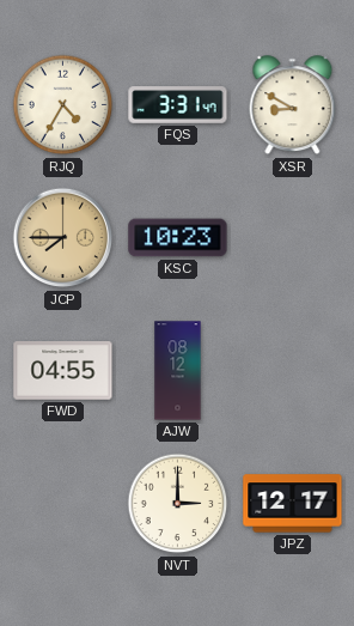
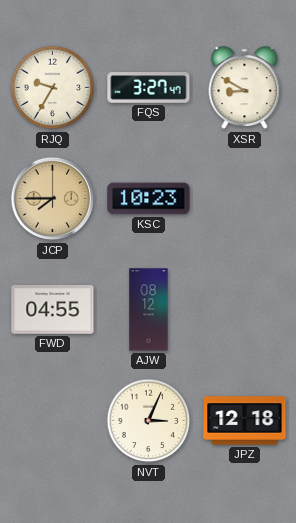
RJQ: 4:35 -> 9:35 (53, 88)
FQS: 3:31 -> 3:27 (149, 88)
NVT: 3:00 -> 3:04 (149, 421)
JPZ: 12:17 -> 12:18 (245, 421)
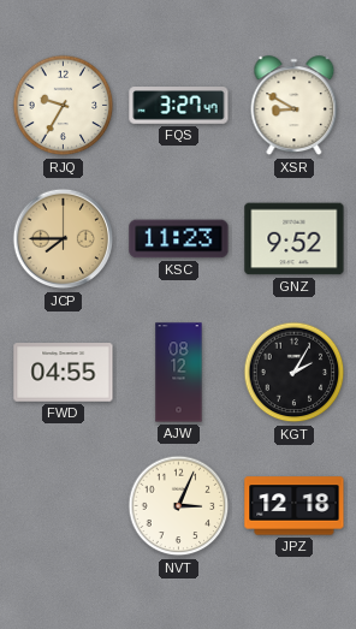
KSC: 10:23 -> 11:23 (179, 239)
GNZ: none -> 9:52 (295, 239)
KGT: none -> 2:05 (295, 373)
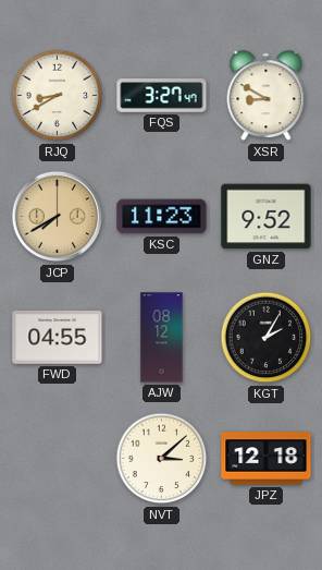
RJQ: 9:35 -> 8:40 (58, 96)
JCP: 7:45 -> 7:40 (58, 217)
NVT: 3:04 -> 3:08 (162, 459)
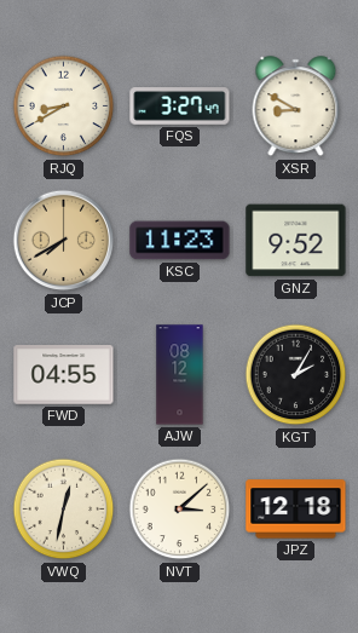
VWQ: none -> 12:32 (64, 510)
